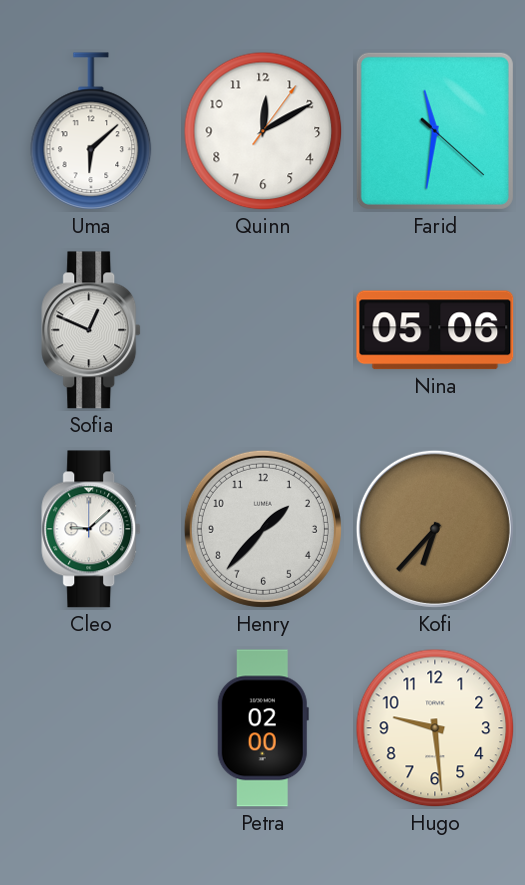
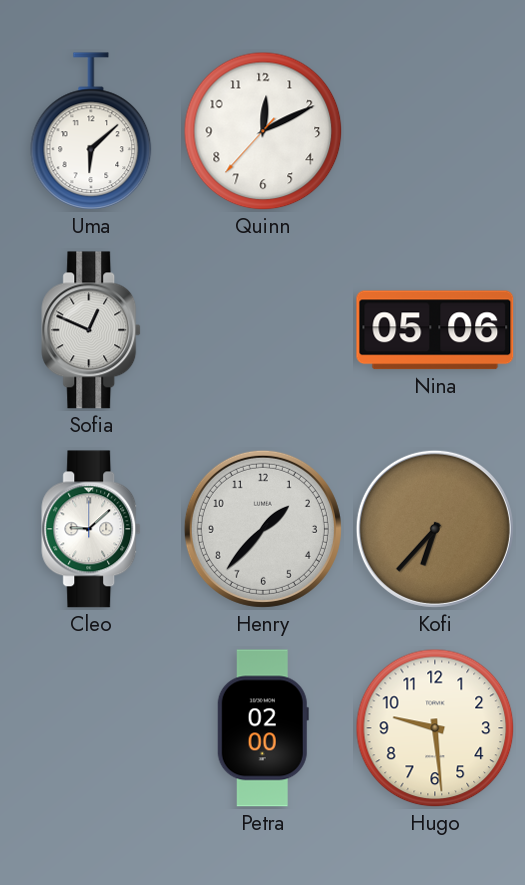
Quinn: 12:10:06 -> 12:10:37 (263, 131)
Farid: 11:31 -> none (435, 131)
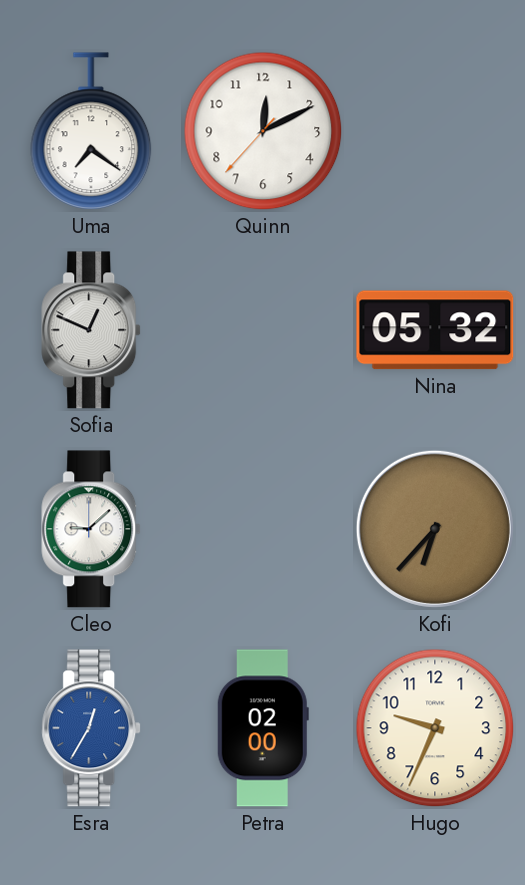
Uma: 6:08 -> 7:21 (91, 132)
Nina: 05:06 -> 05:32 (435, 330)
Henry: 1:37 -> none (263, 529)
Esra: none -> 12:35 (92, 728)
Hugo: 9:29 -> 9:34 (435, 728)
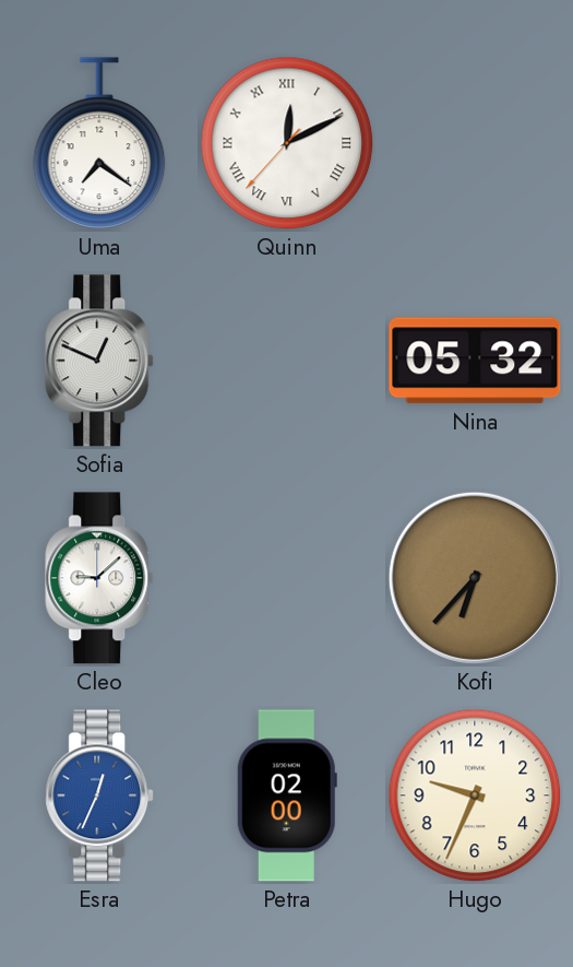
Quinn numerals: Arabic -> Roman (287, 143)
Esra: 12:35 -> 12:34 (100, 795)
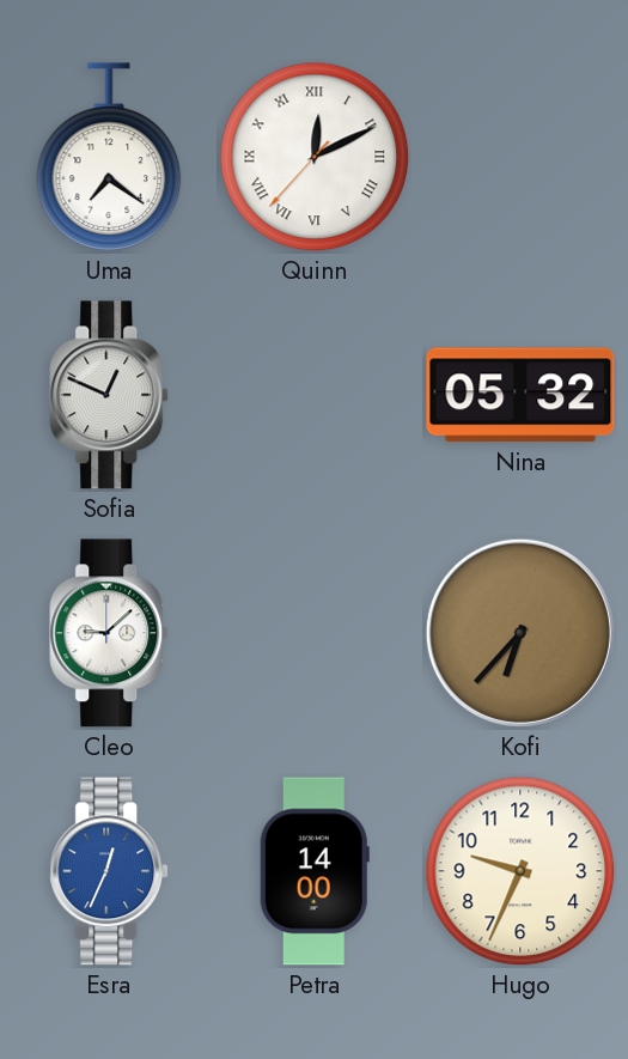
Petra: 02:00 -> 14:00 (315, 871)
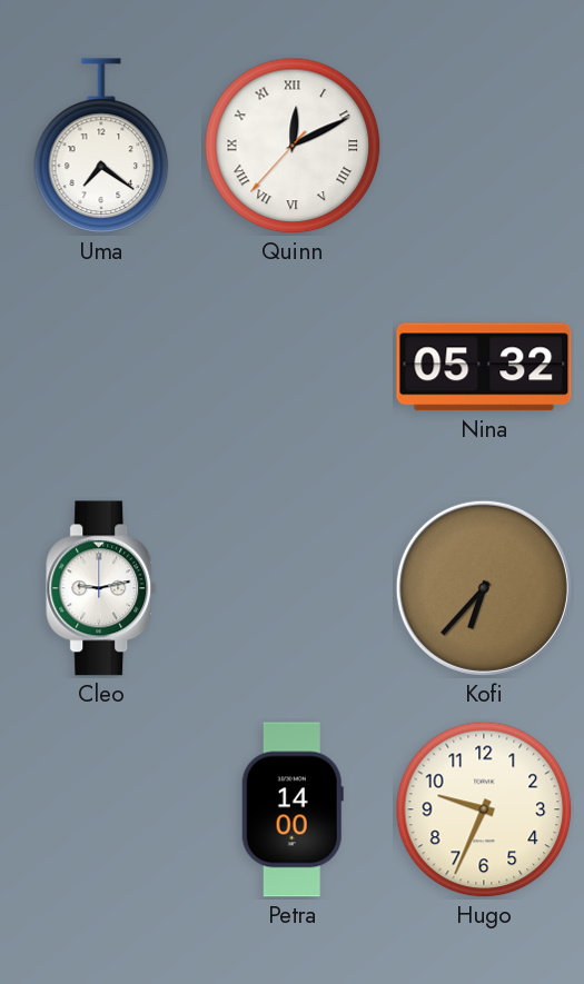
Sofia: 12:49 -> none (110, 395)
Cleo: 9:08 -> 9:13 (102, 588)
Esra: 12:34 -> none (110, 871)
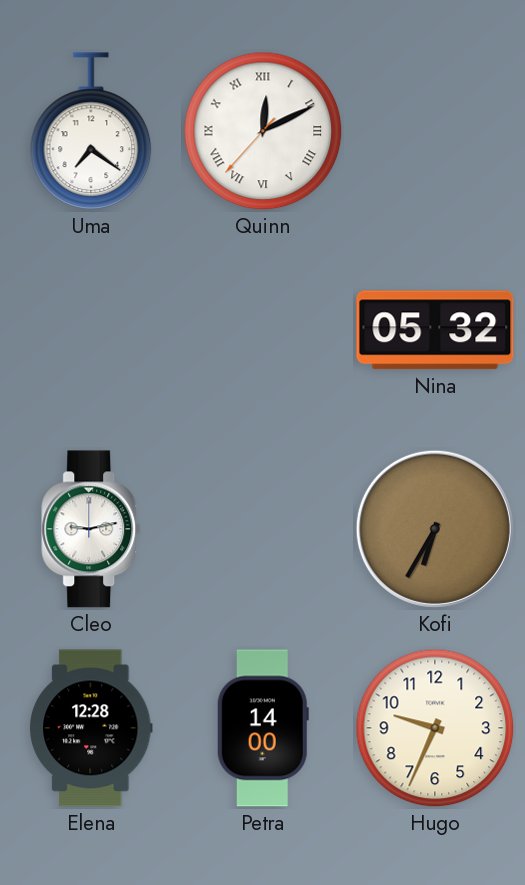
Kofi: 6:37 -> 6:35 (435, 529)
Elena: none -> 12:28 (92, 728)
